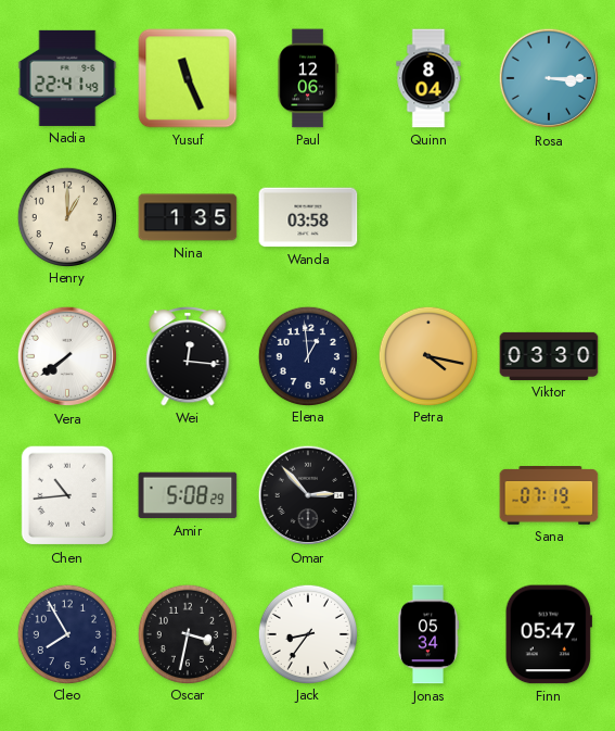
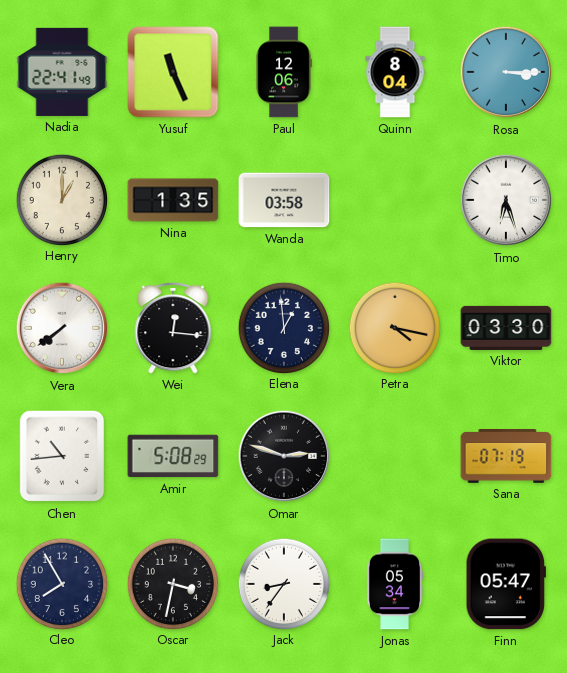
Timo: none -> 6:27 (506, 200)
Omar: 2:53 -> 2:48 (284, 456)
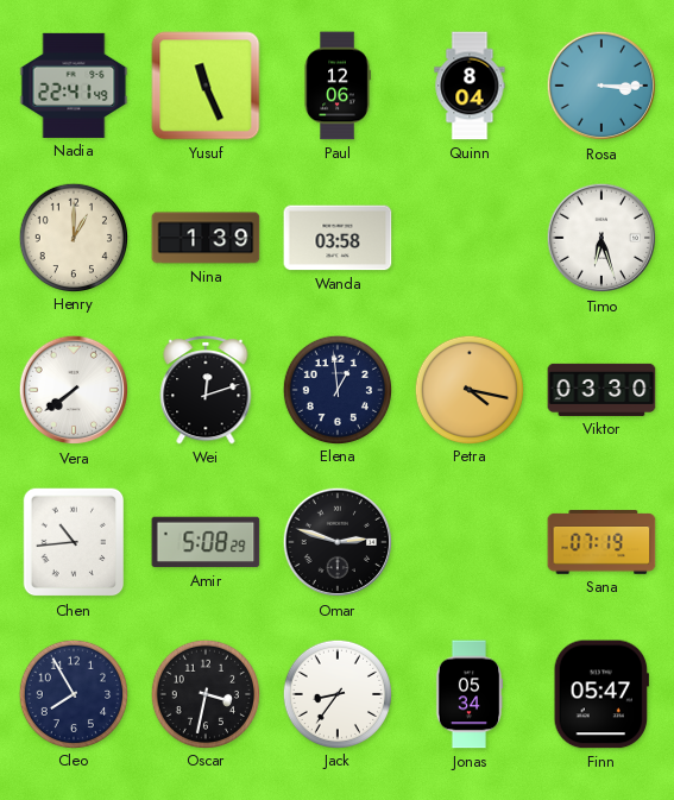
Nina: 1:35 -> 1:39 (206, 238)
Wei: 12:16 -> 12:12 (206, 391)
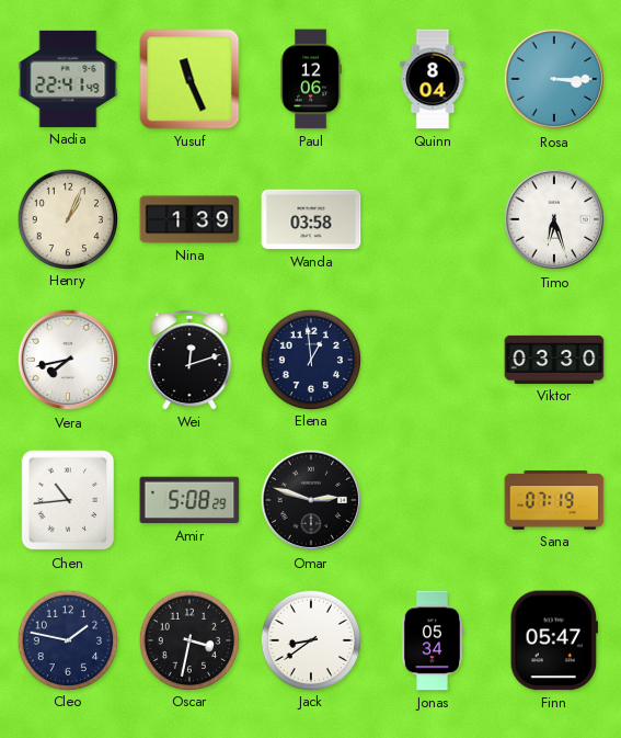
Henry: 1:00 -> 1:04 (67, 218)
Vera: 7:39 -> 7:43 (68, 360)
Petra: 4:17 -> none (468, 389)
Cleo: 7:55 -> 1:47 (67, 639)
Jack: 8:36 -> 8:39 (310, 639)
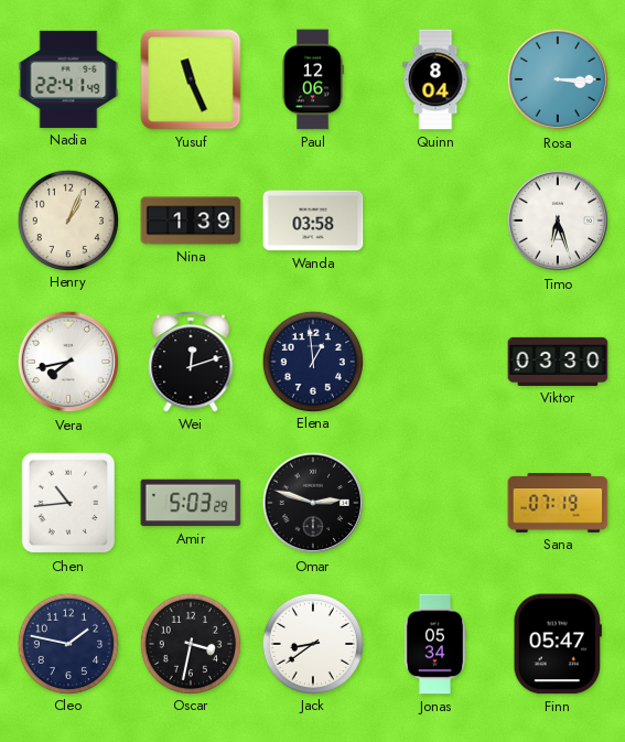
Amir: 5:08 -> 5:03 (191, 503)
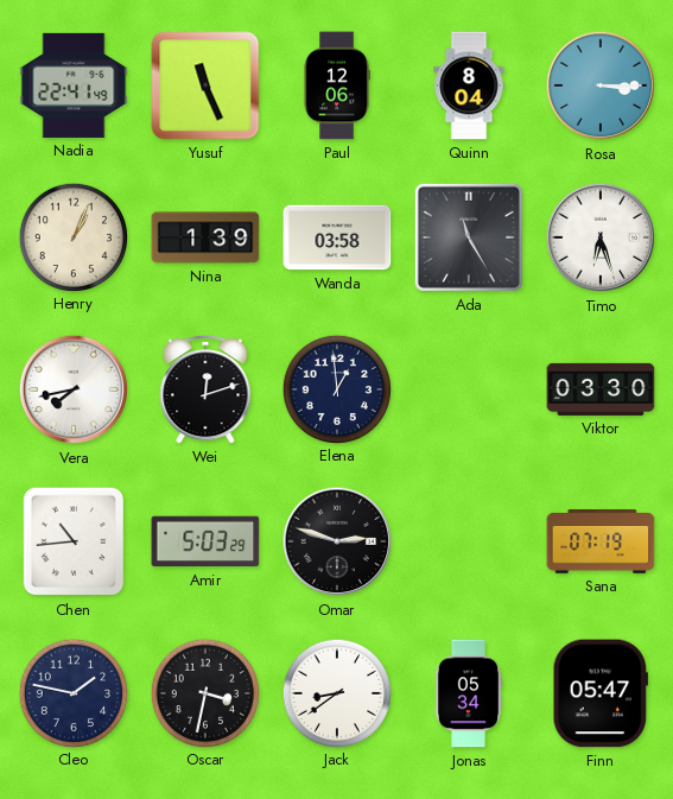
Ada: none -> 11:25 (469, 237)
